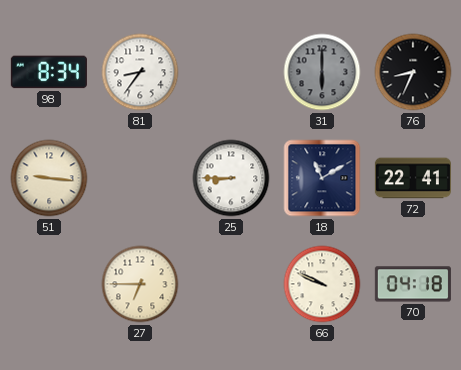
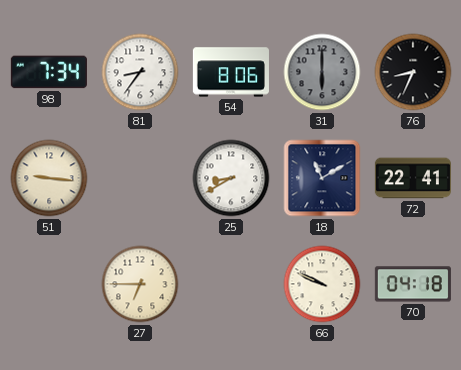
98: 8:34 -> 7:34 (49, 72)
54: none -> 8:06 (231, 72)
25: 8:45 -> 8:40 (231, 178)
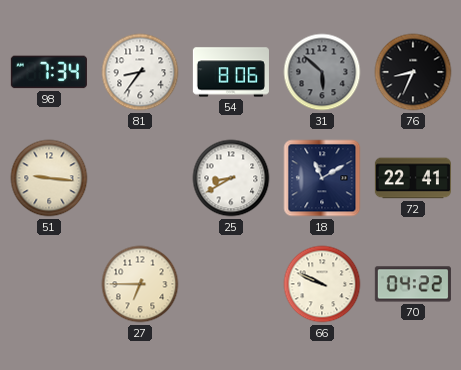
31: 6:00 -> 5:52 (322, 72)
70: 04:18 -> 04:22 (413, 284)
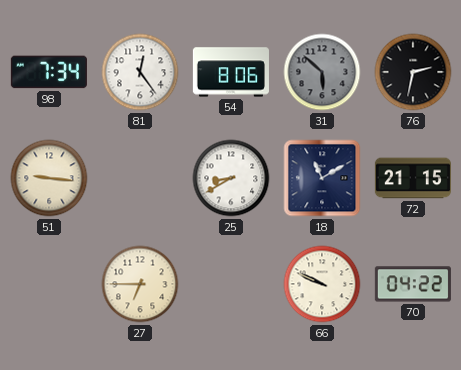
81: 8:36 -> 12:24 (140, 72)
76: 8:34 -> 2:32 (413, 72)
72: 22:41 -> 21:15 (413, 178)
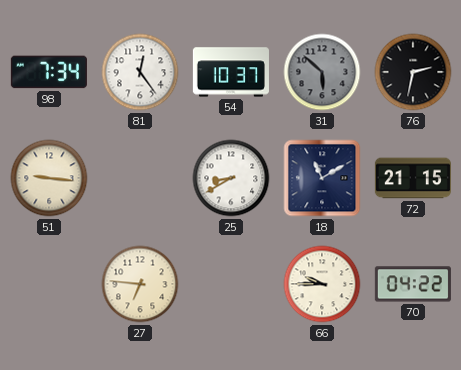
54: 8:06 -> 10:37 (231, 72)
27: 6:45 -> 6:46 (140, 284)
66: 9:49 -> 9:45 (322, 284)
